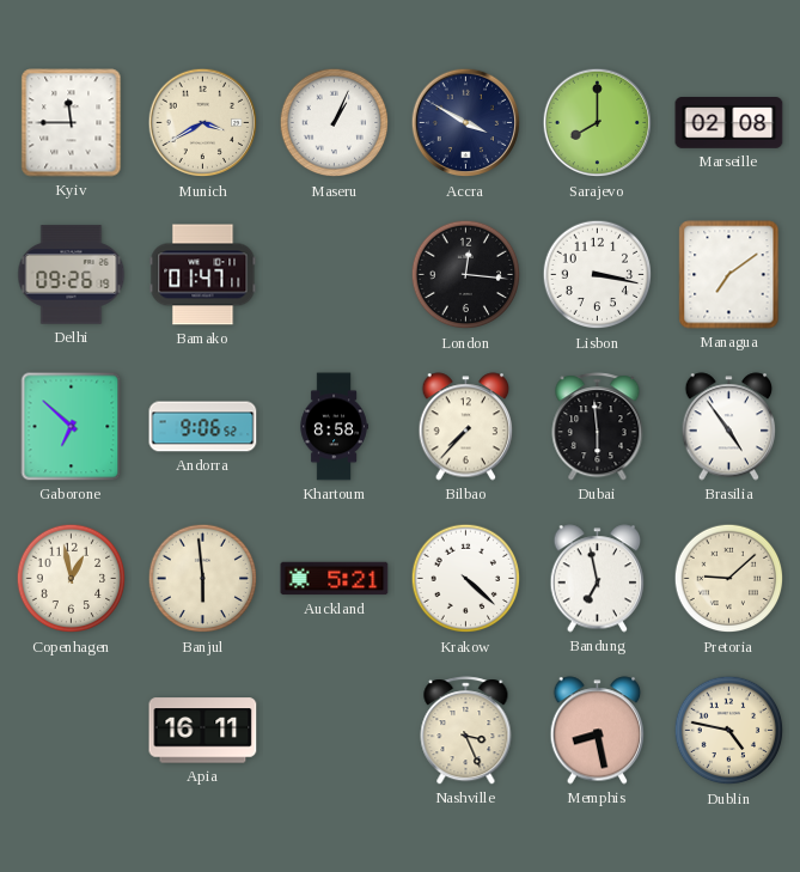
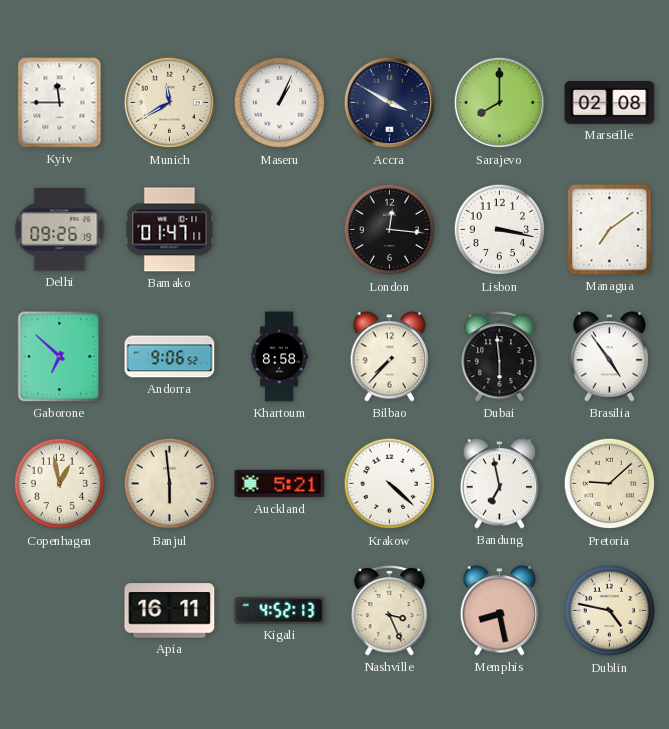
Munich: 3:40 -> 11:40 (170, 103)
Kigali: none -> 4:52 (280, 610)
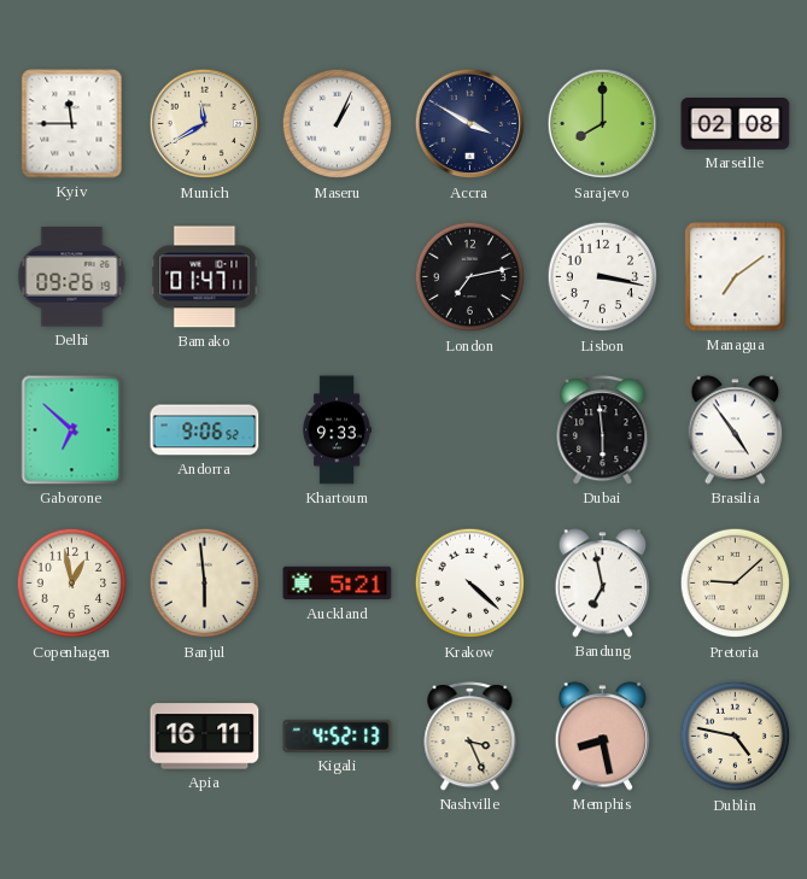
London: 12:16 -> 7:13 (470, 277)
Khartoum: 8:58 -> 9:33 (337, 430)
Bilbao: 7:37 -> none (390, 357)
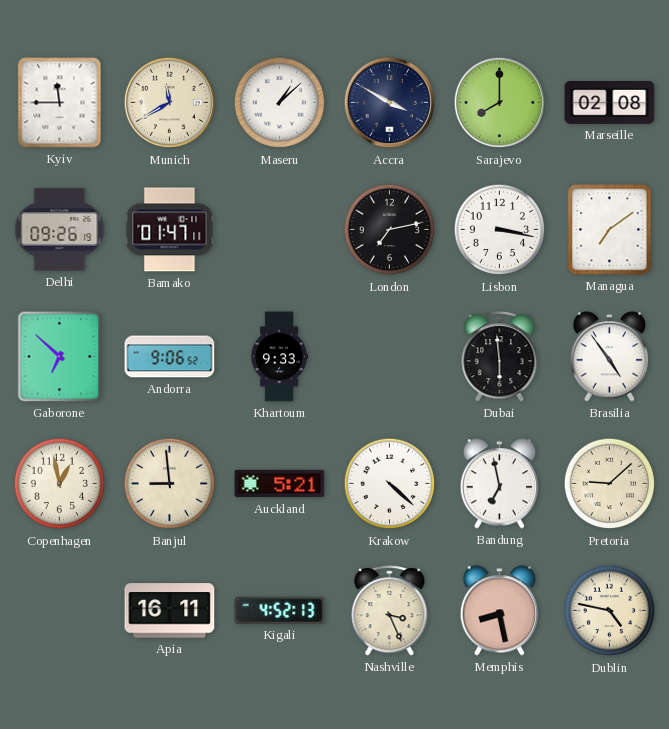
Maseru: 1:04 -> 1:08 (280, 103)
Banjul: 5:59 -> 8:59 (170, 484)
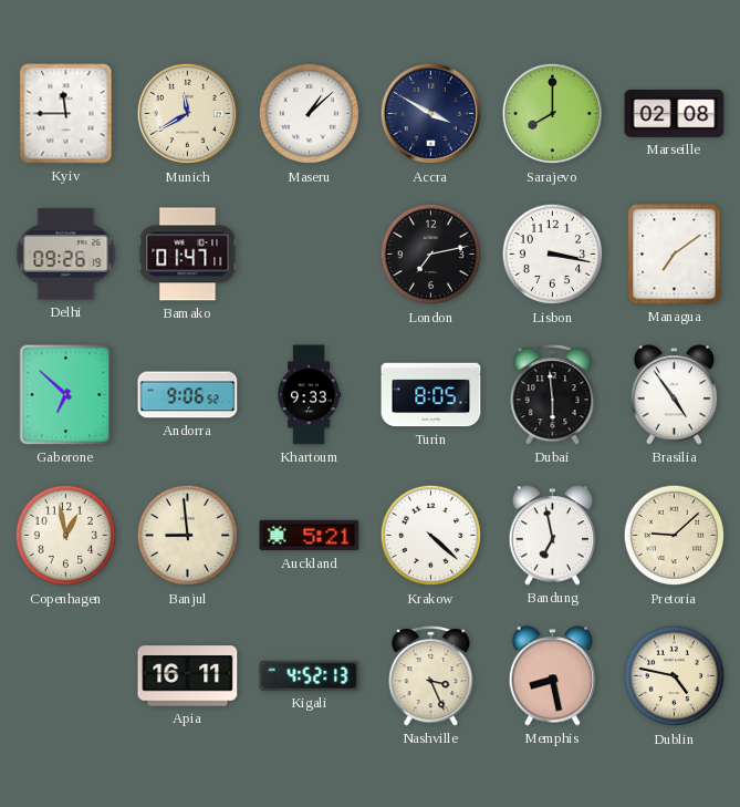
Turin: none -> 8:05 (431, 395)
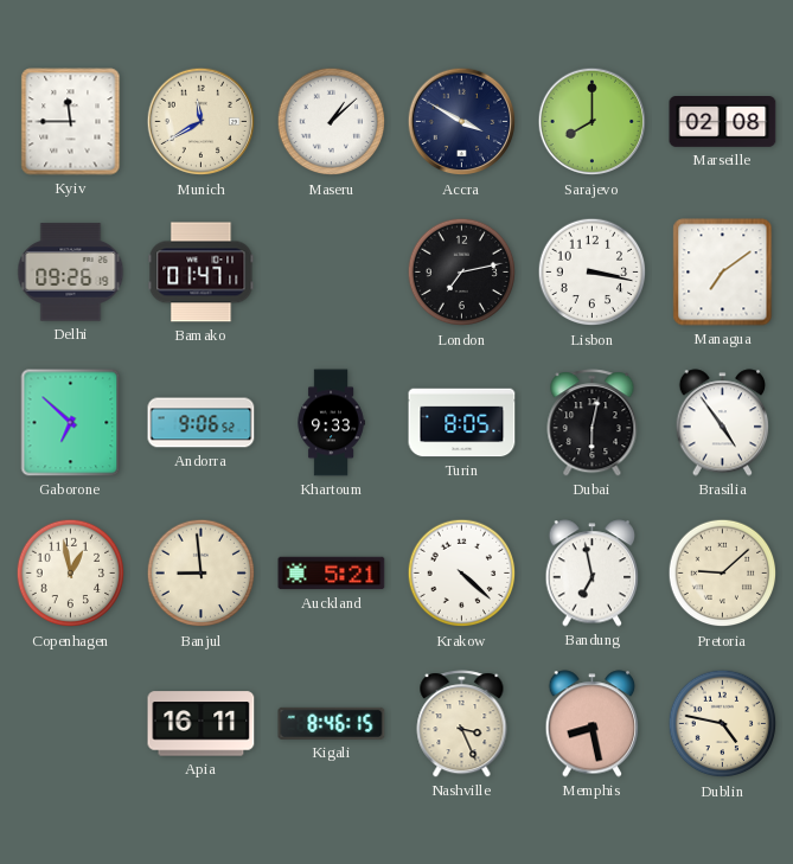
Dubai: 5:59 -> 6:02 (593, 423)
Kigali: 4:52 -> 8:46 (332, 723)
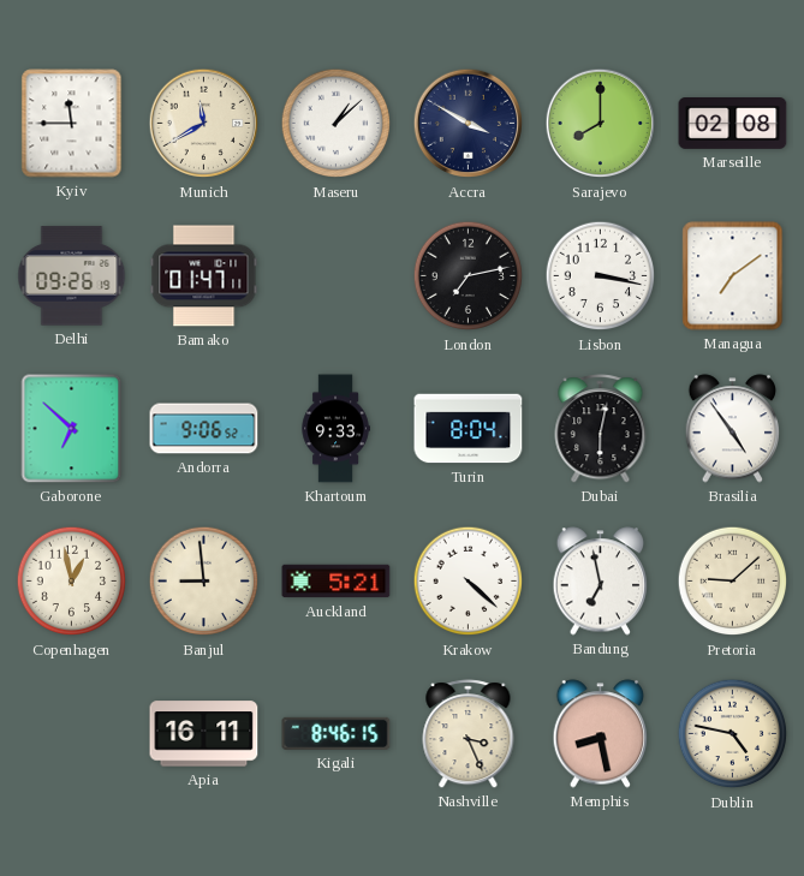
Turin: 8:05 -> 8:04 (469, 429)
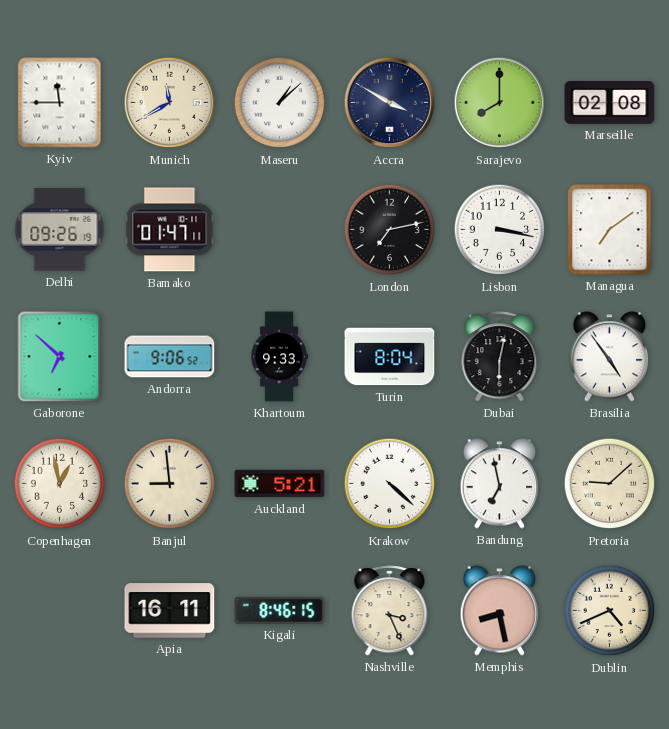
Dublin: 4:47 -> 4:41 (610, 611)
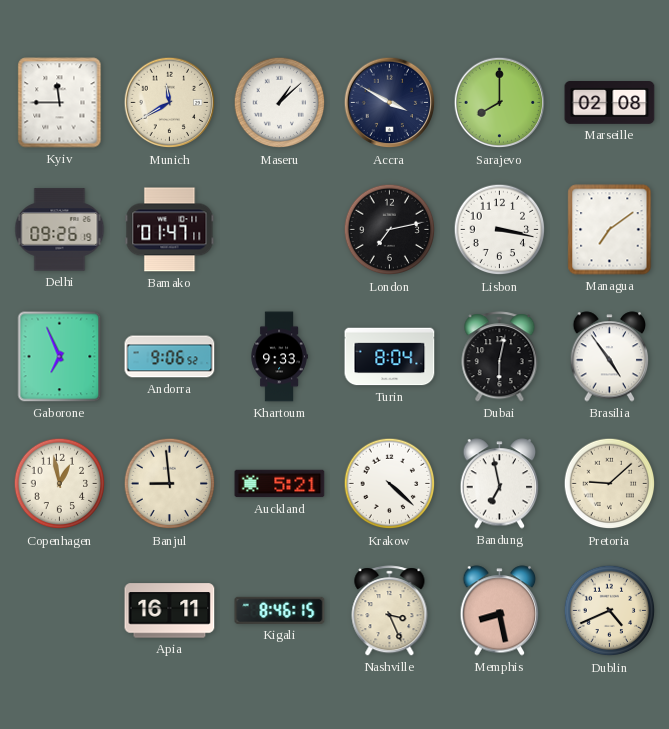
Gaborone: 6:52 -> 6:56 (60, 357)
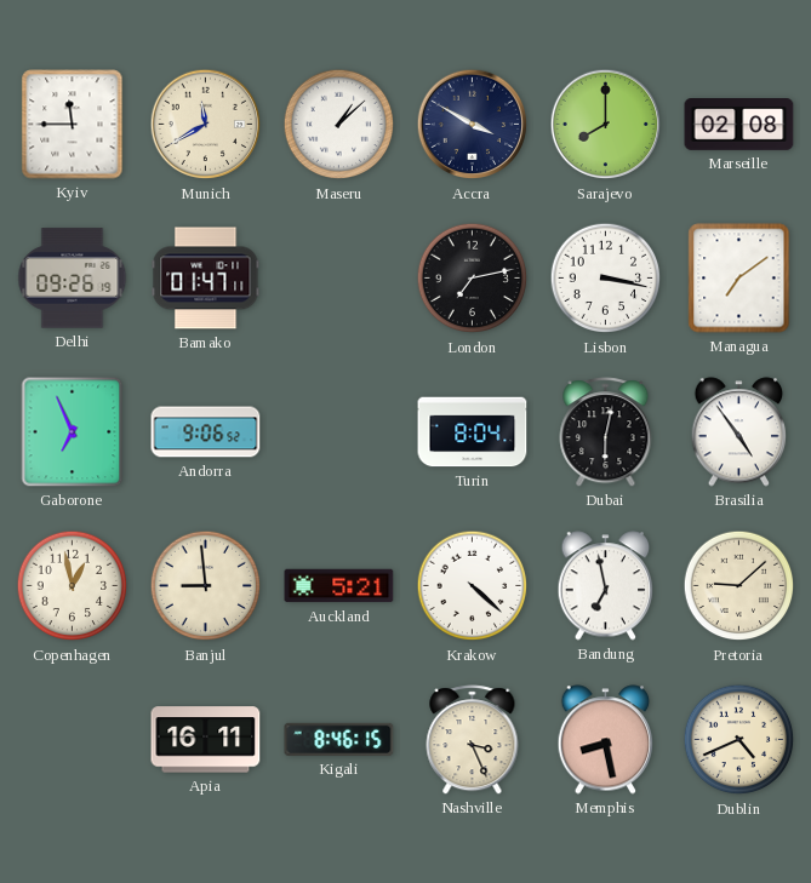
Khartoum: 9:33 -> none (279, 357)
